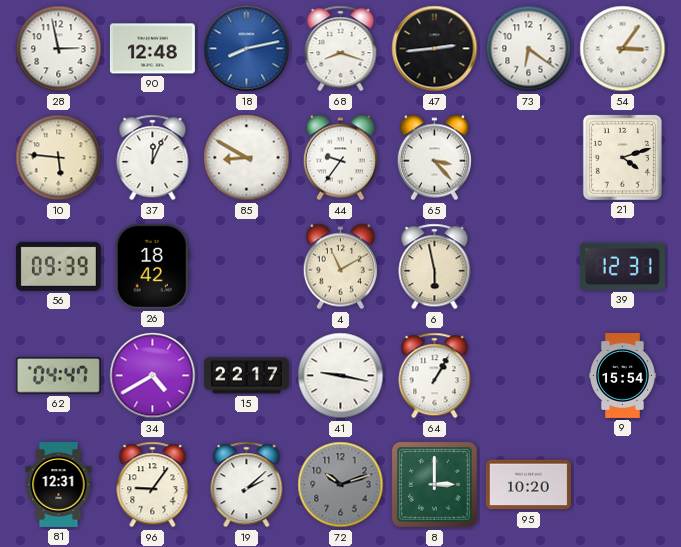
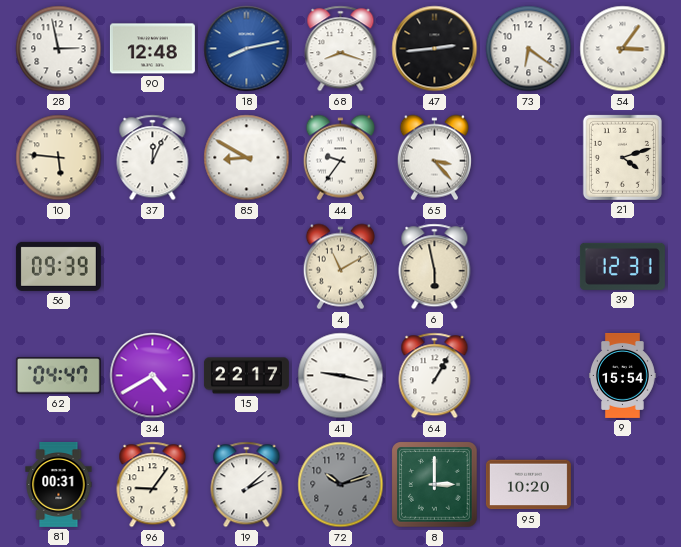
26: 18:42 -> none (152, 266)
81: 12:31 -> 00:31 (59, 484)
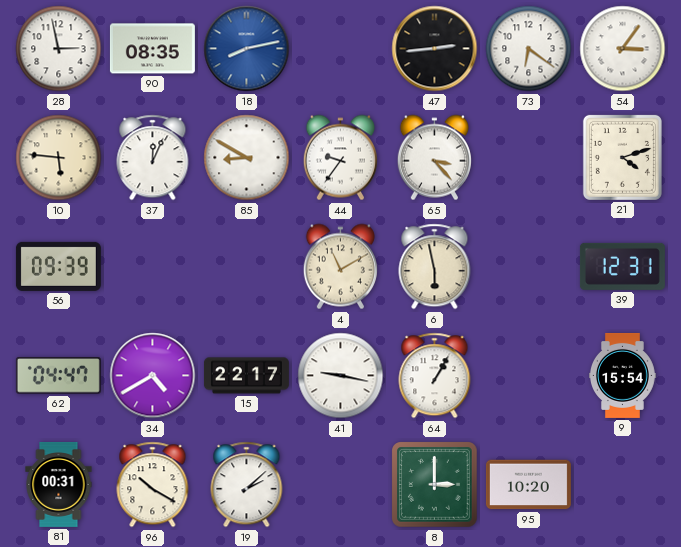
90: 12:48 -> 08:35 (152, 49)
68: 8:18 -> none (341, 49)
96: 9:06 -> 10:20 (153, 485)
72: 10:12 -> none (341, 485)
